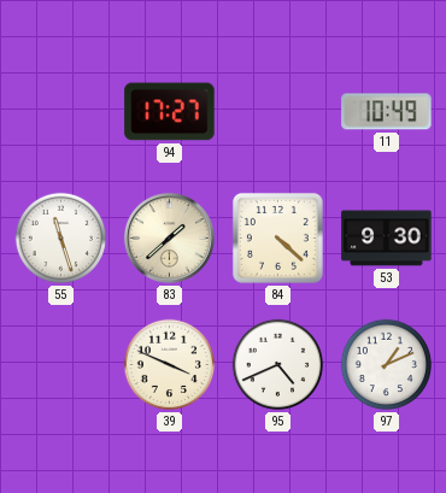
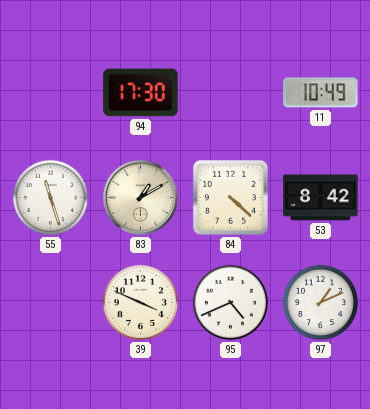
94: 17:27 -> 17:30 (141, 93)
83: 1:38 -> 1:10 (140, 197)
53: 9:30 -> 8:42 (321, 198)
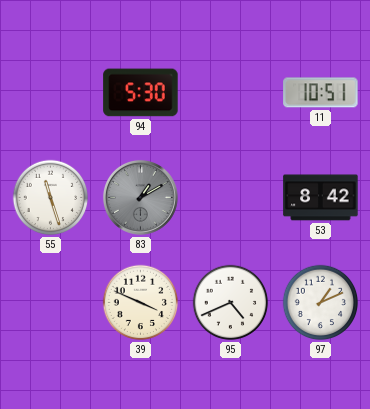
94: 17:30 -> 5:30 (141, 93)
11: 10:49 -> 10:51 (321, 93)
83 dial: cream -> grey (140, 197)
84: 4:22 -> none (230, 197)
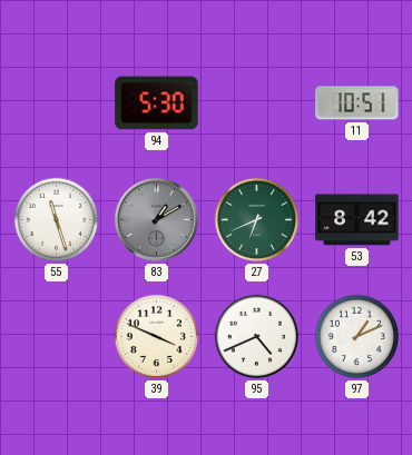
27: none -> 6:41 (257, 220)
